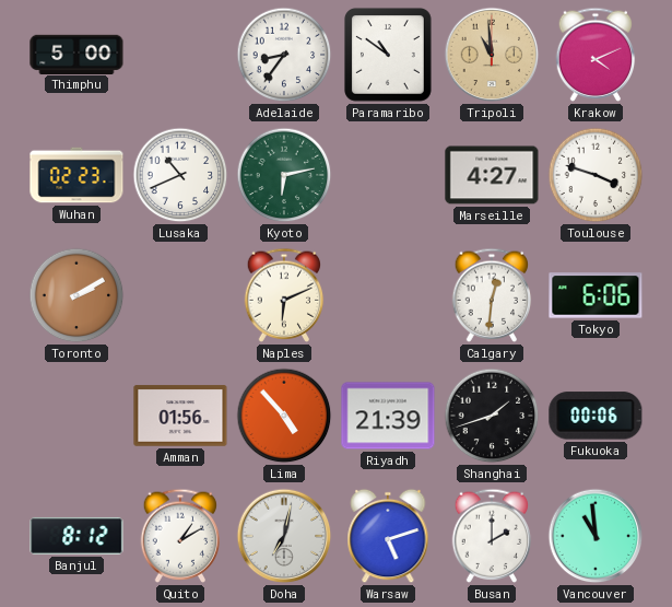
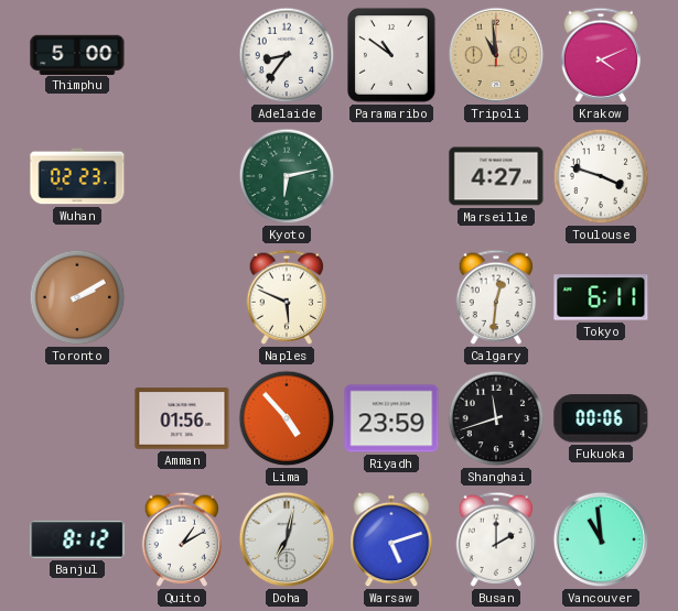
Lusaka: 10:41 -> none (180, 175)
Naples: 6:11 -> 5:49 (287, 297)
Tokyo: 6:06 -> 6:11 (601, 297)
Riyadh: 21:39 -> 23:59 (391, 418)
Shanghai: 1:42 -> 11:42 (496, 418)
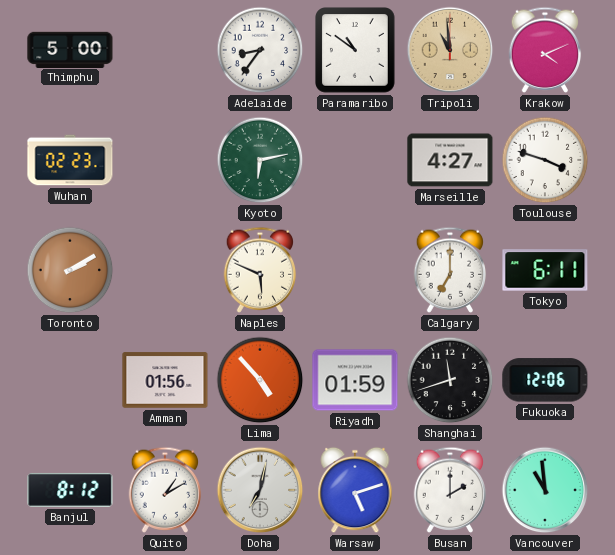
Calgary: 12:31 -> 7:00 (450, 270)
Riyadh: 23:59 -> 01:59 (355, 380)
Fukuoka: 00:06 -> 12:06 (545, 380)
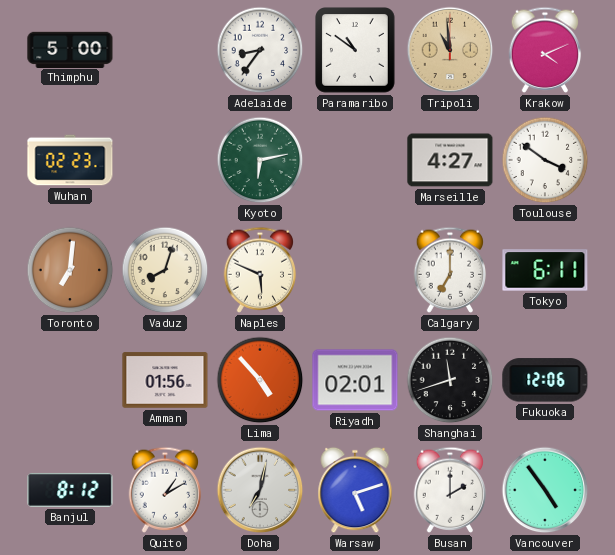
Toulouse: 3:48 -> 3:51 (545, 160)
Toronto: 2:10 -> 7:01 (70, 270)
Vaduz: none -> 8:03 (165, 270)
Riyadh: 01:59 -> 02:01 (355, 380)
Vancouver: 10:59 -> 4:54 (545, 490)
